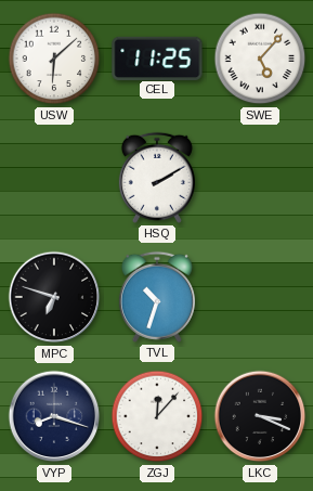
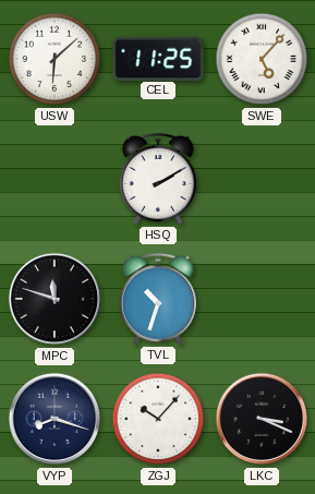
MPC: 6:48 -> 11:48 (54, 299)
ZGJ: 12:07 -> 10:07 (158, 419)
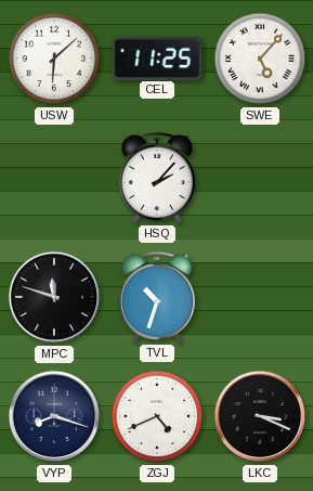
HSQ: 2:10 -> 2:07 (157, 178)
ZGJ: 10:07 -> 4:41 (157, 416)
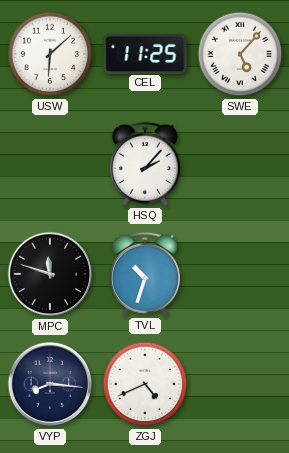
VYP: 8:18 -> 8:16 (50, 384)
LKC: 3:19 -> none (260, 416)
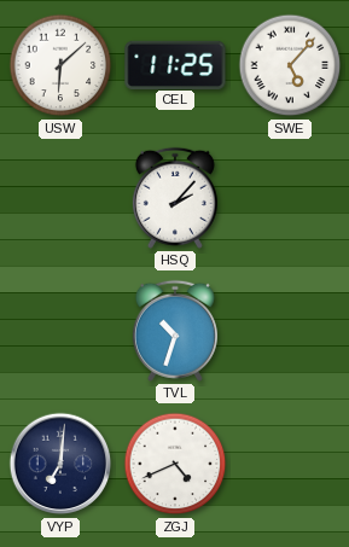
MPC: 11:48 -> none (50, 274)
VYP: 8:16 -> 7:01 (60, 464)
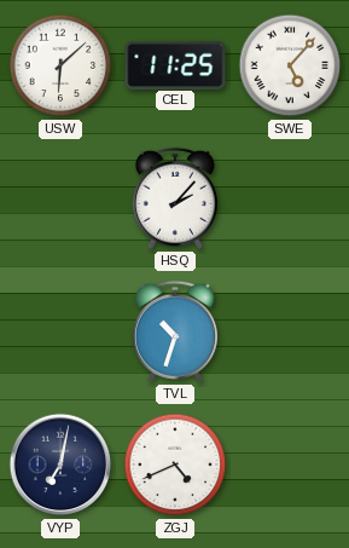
VYP: 7:01 -> 7:02 (60, 465)
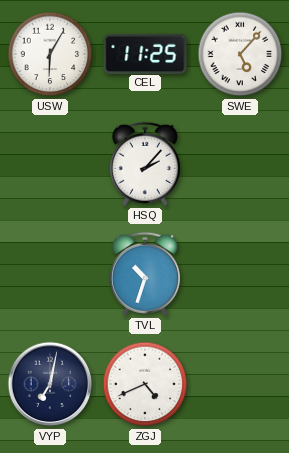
USW: 6:08 -> 6:05 (50, 54)
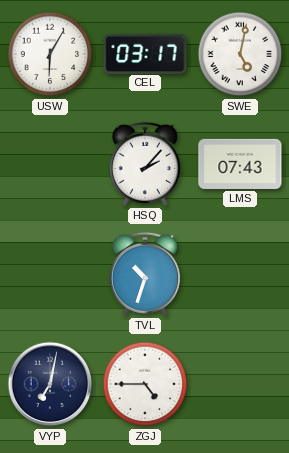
CEL: 11:25 -> 03:17 (145, 53)
SWE: 5:07 -> 5:02 (240, 54)
LMS: none -> 07:43 (240, 164)
ZGJ: 4:41 -> 4:45 (145, 384)
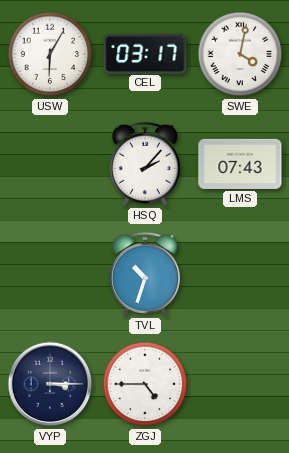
SWE: 5:02 -> 4:02 (240, 54)
VYP: 7:02 -> 3:15 (50, 384)
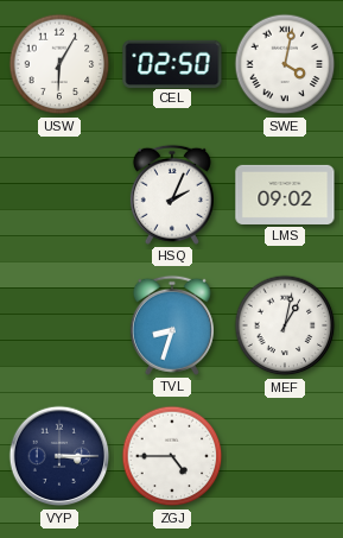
CEL: 03:17 -> 02:50 (172, 63)
HSQ: 2:07 -> 2:04 (172, 195)
LMS: 07:43 -> 09:02 (285, 195)
TVL: 10:33 -> 8:33 (172, 325)
MEF: none -> 1:02 (285, 325)
